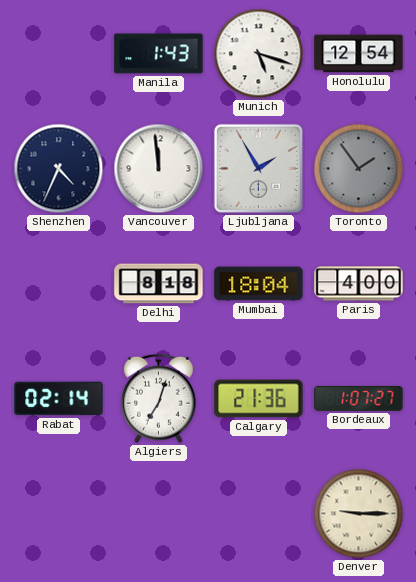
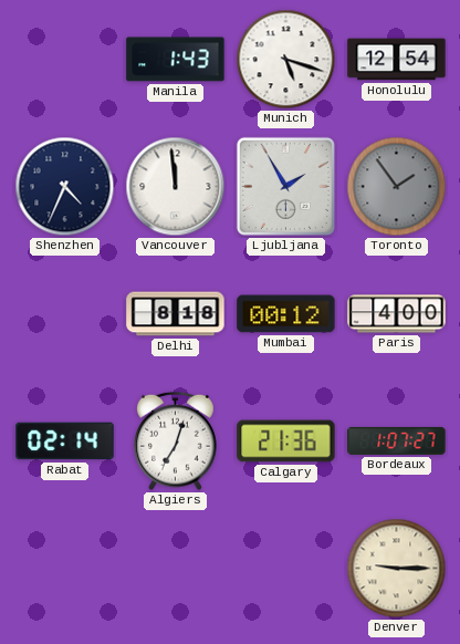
Mumbai: 18:04 -> 00:12 (286, 314)
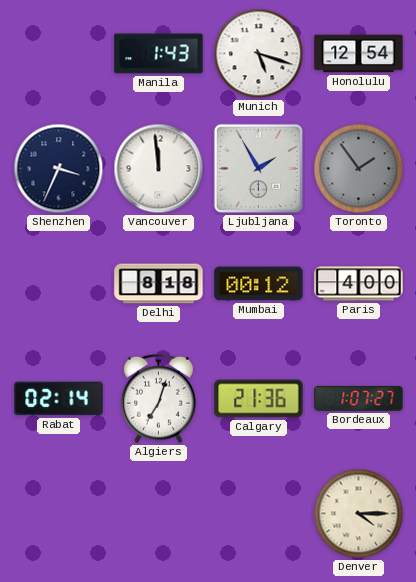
Shenzhen: 4:34 -> 3:34 (59, 169)
Denver: 9:15 -> 4:15 (359, 514)
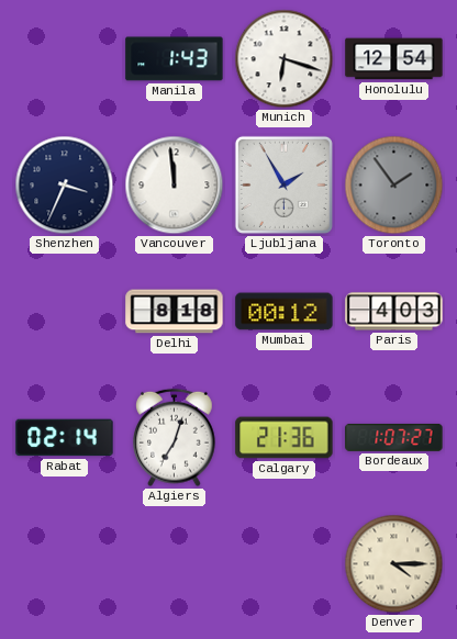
Munich: 5:18 -> 6:18 (285, 59)
Paris: 4:00 -> 4:03 (394, 312)
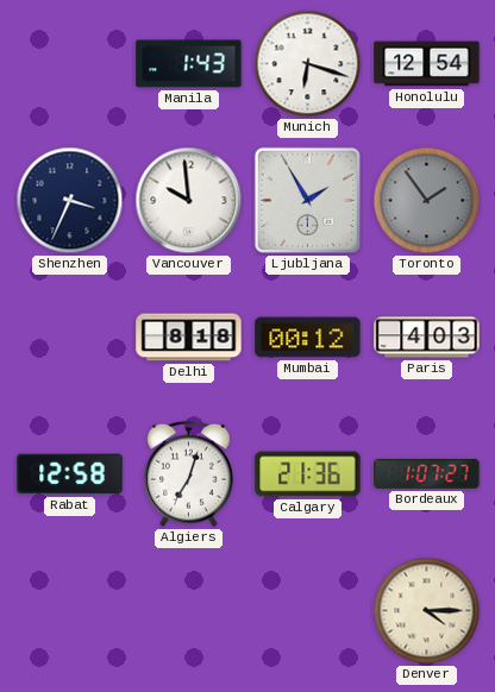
Vancouver: 11:59 -> 9:59 (189, 201)
Rabat: 02:14 -> 12:58 (70, 474)
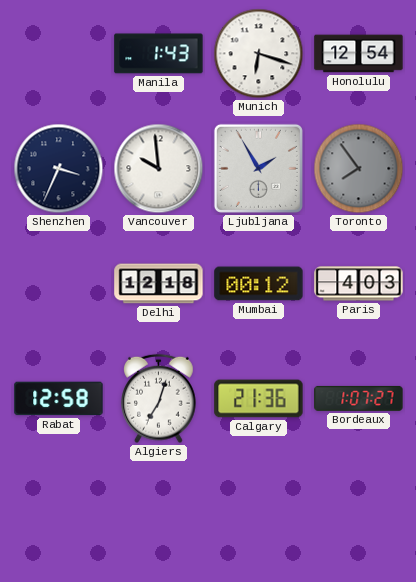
Toronto: 1:54 -> 7:54 (359, 169)
Delhi: 8:18 -> 12:18 (159, 284)
Denver: 4:15 -> none (427, 611)
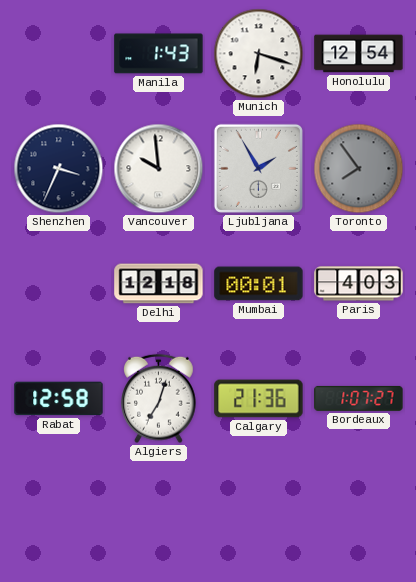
Mumbai: 00:12 -> 00:01 (259, 284)
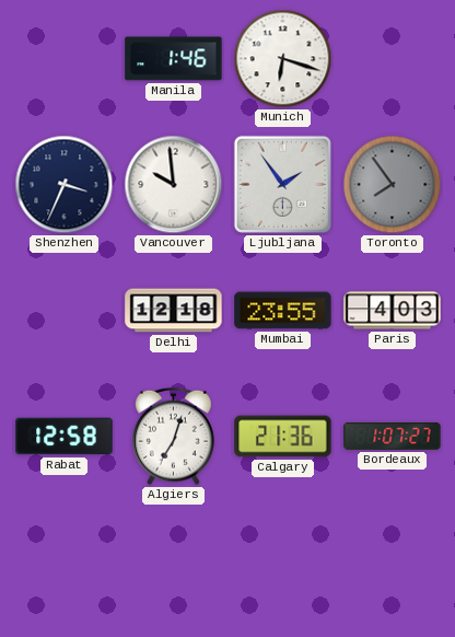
Manila: 1:43 -> 1:46 (174, 59)
Honolulu: 12:54 -> none (359, 54)
Ljubljana: 1:55 -> 1:54 (282, 184)
Mumbai: 00:01 -> 23:55 (283, 311)
